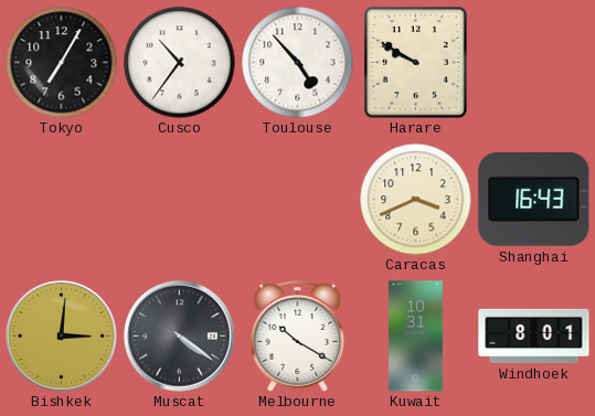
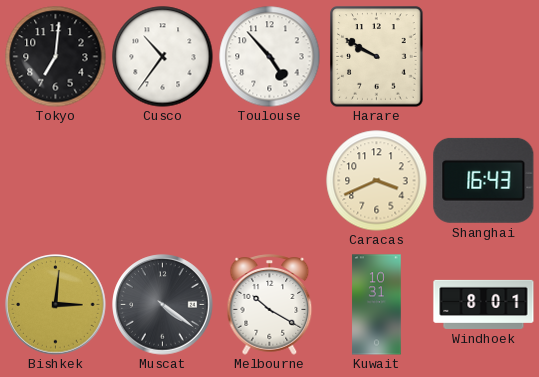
Tokyo: 7:05 -> 7:01 (56, 57)
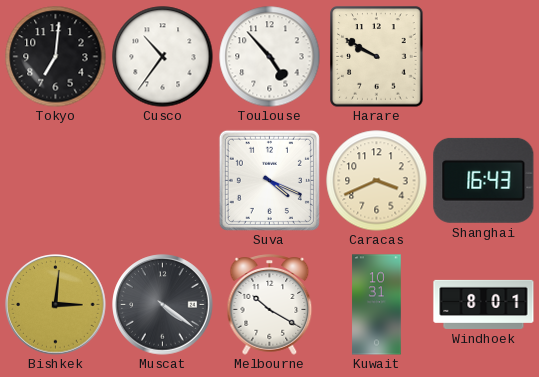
Suva: none -> 4:19 (269, 180)
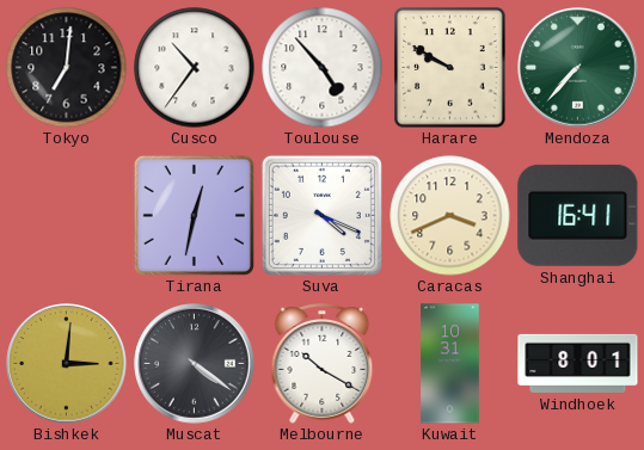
Mendoza: none -> 7:37 (578, 68)
Tirana: none -> 12:32 (194, 215)
Shanghai: 16:43 -> 16:41 (578, 215)
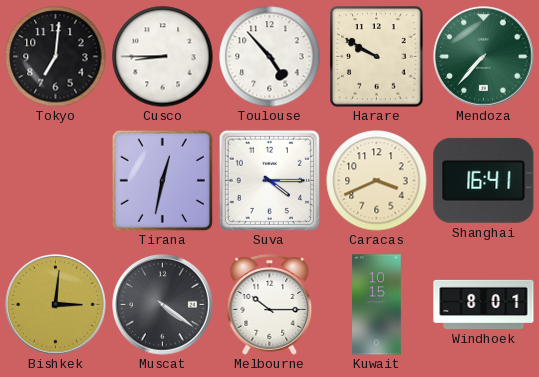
Cusco: 10:36 -> 8:45 (163, 57)
Suva: 4:19 -> 4:15 (269, 180)
Melbourne: 10:20 -> 10:15 (270, 305)
Kuwait: 10:31 -> 10:15 (377, 305)
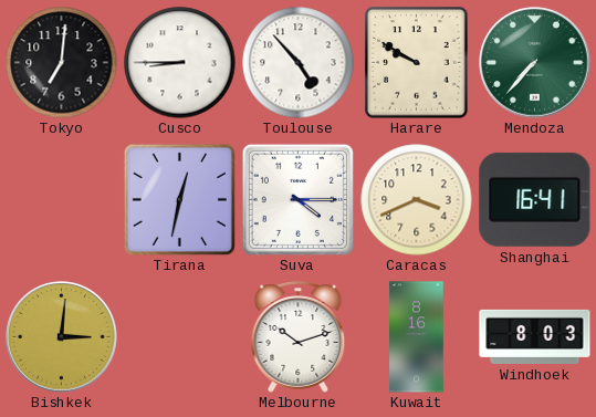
Muscat: 4:21 -> none (163, 305)
Melbourne: 10:15 -> 10:12 (299, 337)
Kuwait: 10:15 -> 8:16 (417, 337)
Windhoek: 8:01 -> 8:03 (535, 336)
